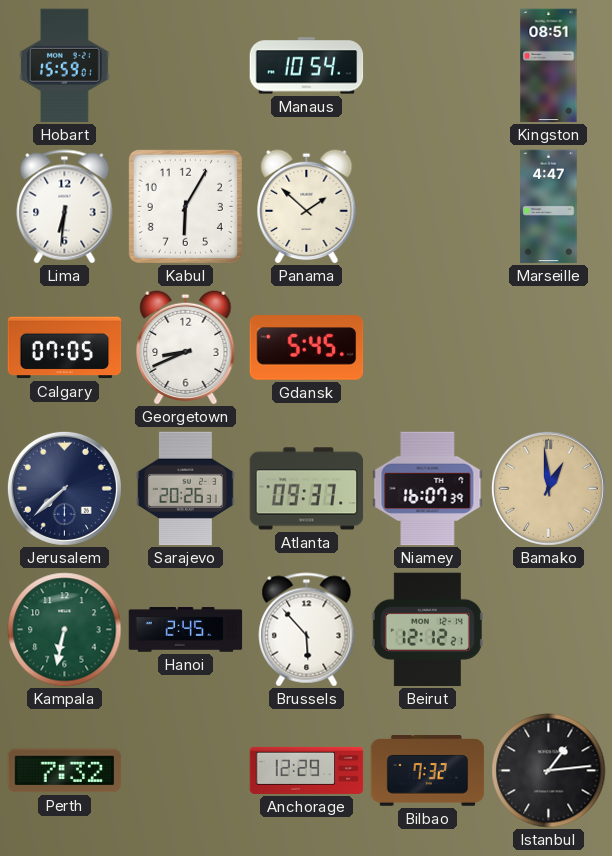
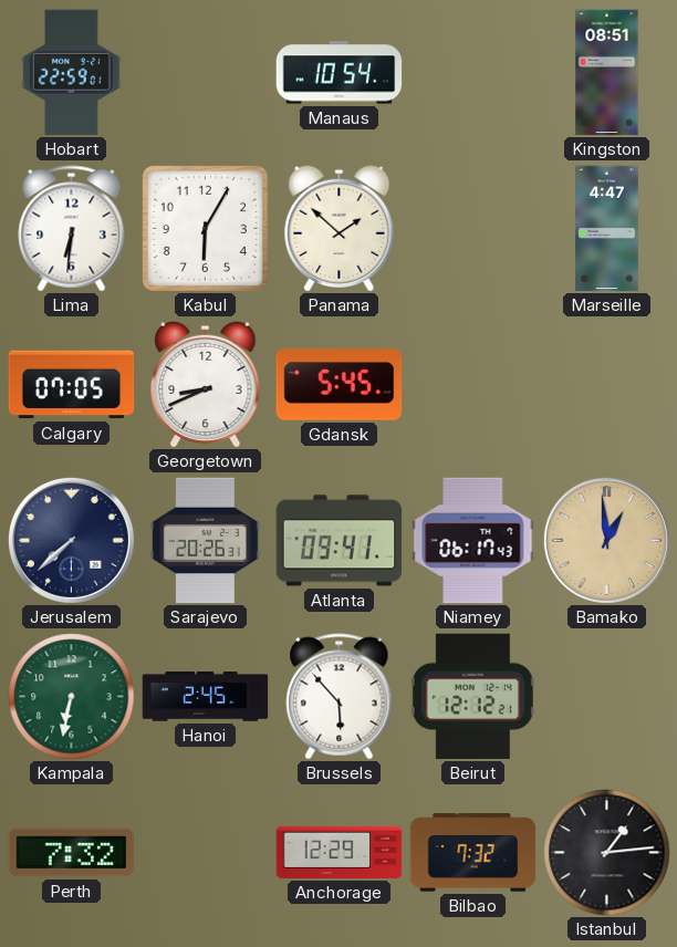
Hobart: 15:59 -> 22:59 (71, 73)
Atlanta: 09:37 -> 09:41 (340, 541)
Niamey: 16:07 -> 06:17 (473, 541)
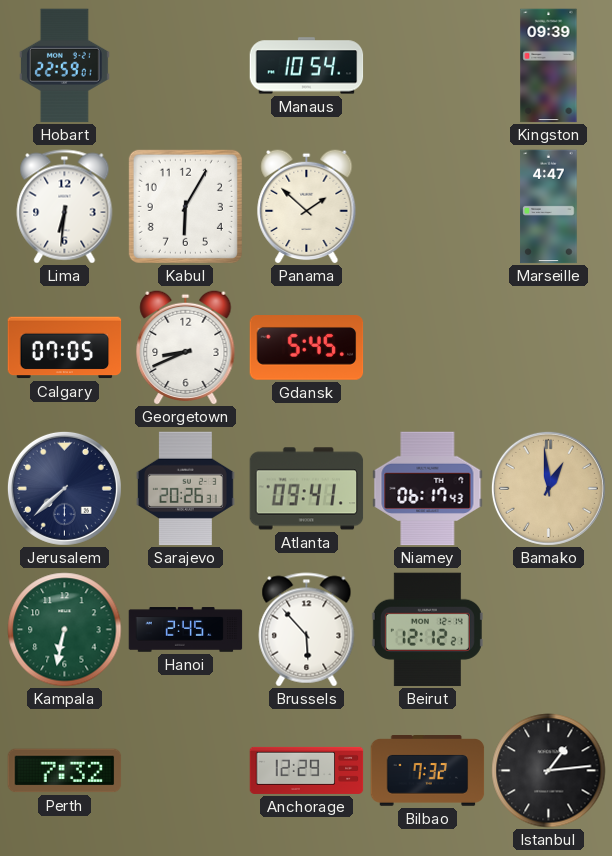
Kingston: 08:51 -> 09:39 (549, 66)
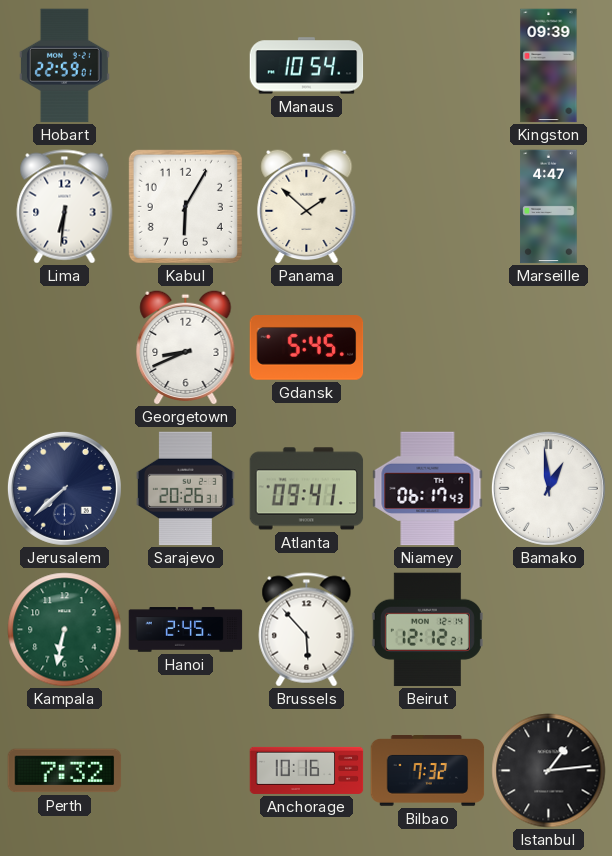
Calgary: 07:05 -> none (65, 348)
Bamako dial: champagne -> white (548, 488)
Anchorage: 12:29 -> 10:16 (307, 770)
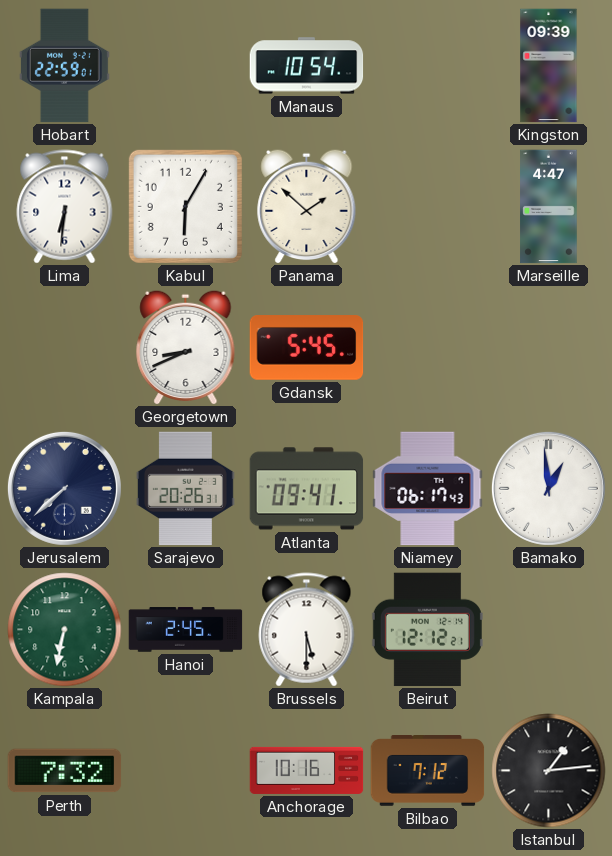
Brussels: 5:53 -> 5:30 (307, 630)
Bilbao: 7:32 -> 7:12 (428, 771)
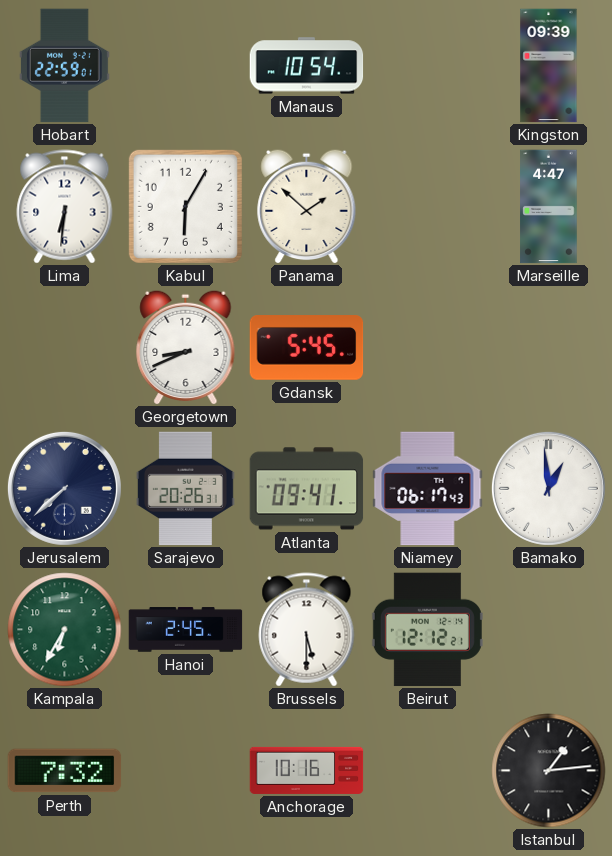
Kampala: 6:32 -> 6:35 (65, 630)
Bilbao: 7:12 -> none (428, 771)
